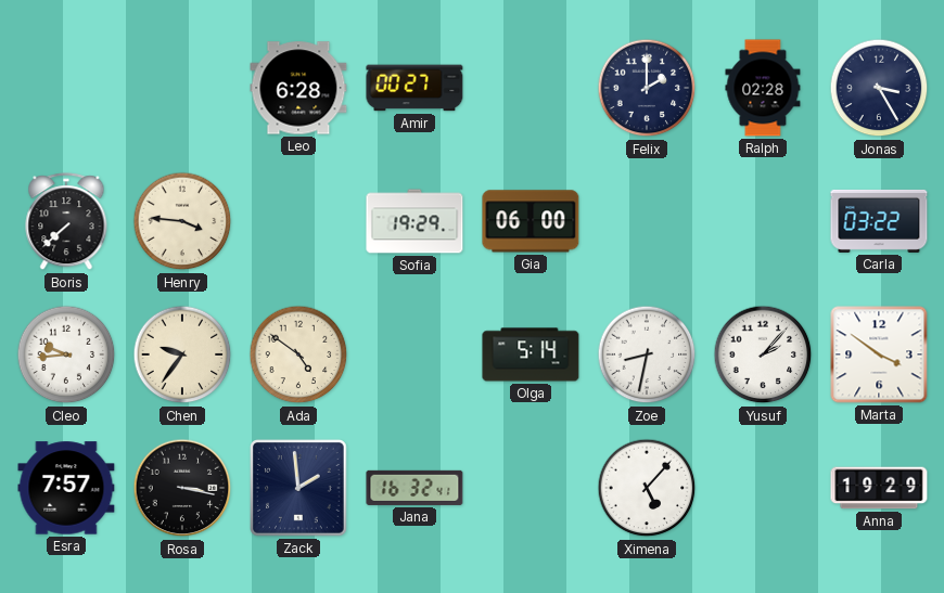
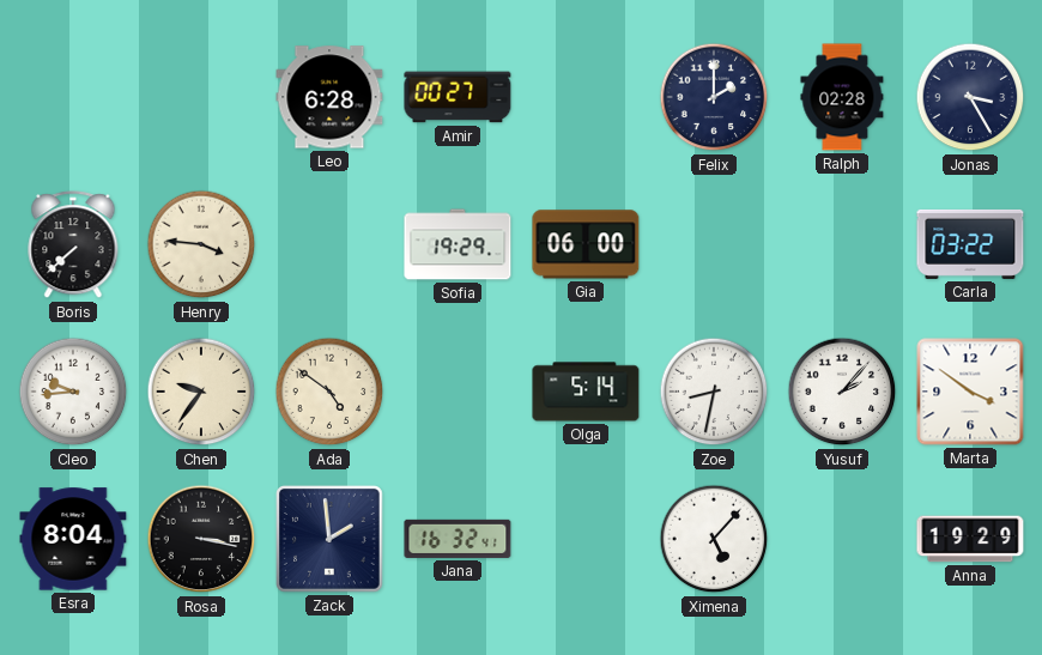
Esra: 7:57 -> 8:04 (73, 539)
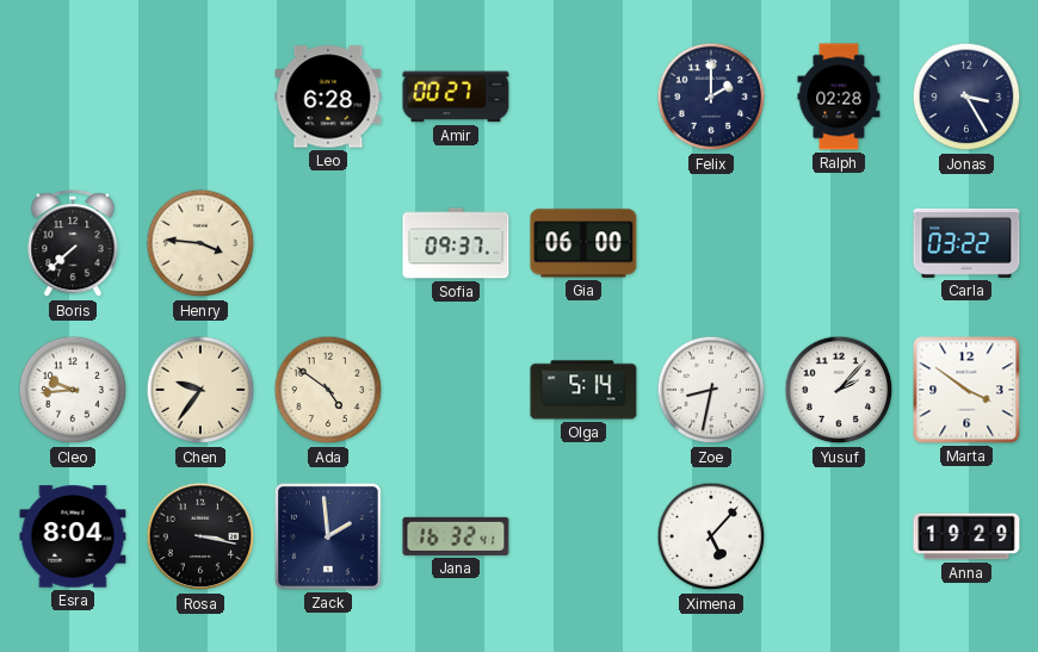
Sofia: 19:29 -> 09:37 (456, 243)
